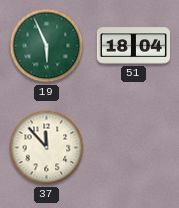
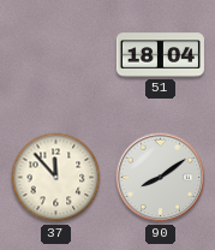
19: 5:56 -> none (47, 46)
90: none -> 8:09 (161, 178)
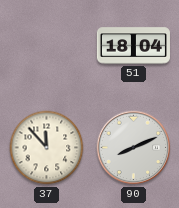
90: 8:09 -> 8:11 (134, 148)
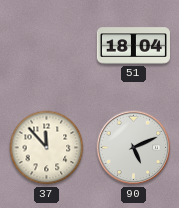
90: 8:11 -> 5:11 (134, 148)
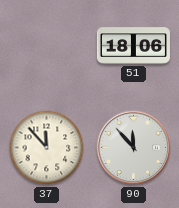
51: 18:04 -> 18:06 (133, 46)
90: 5:11 -> 11:53 (134, 148)
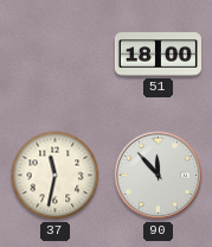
51: 18:06 -> 18:00 (158, 55)
37: 11:53 -> 11:32 (56, 176)
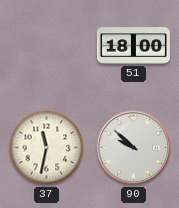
90: 11:53 -> 9:52 (134, 148)
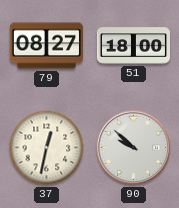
79: none -> 08:27 (46, 46)
37: 11:32 -> 12:32 (47, 148)
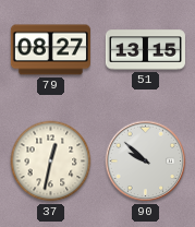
51: 18:00 -> 13:15 (145, 50)
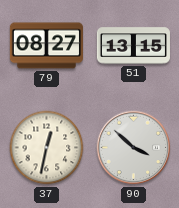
90: 9:52 -> 3:52 (134, 148)
